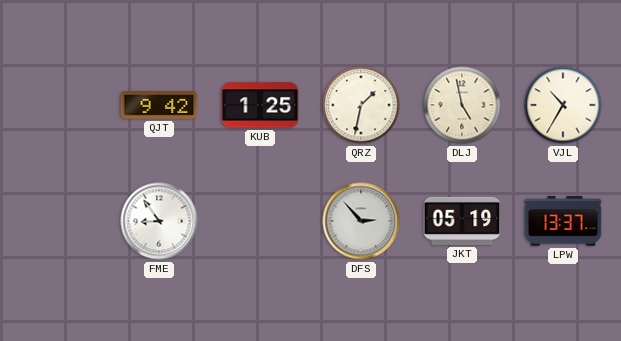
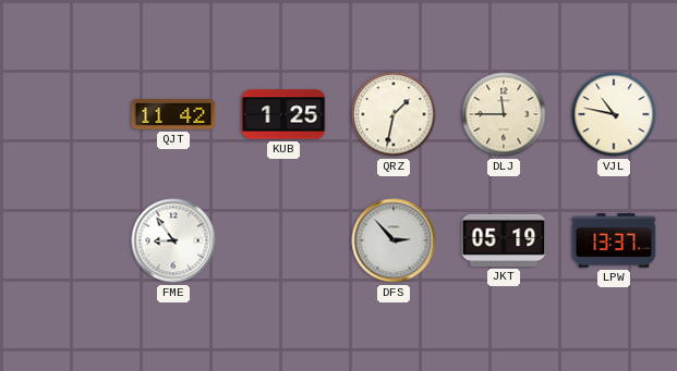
QJT: 9:42 -> 11:42 (173, 114)
DLJ: 4:58 -> 11:45 (504, 114)
VJL: 10:35 -> 10:47 (614, 114)
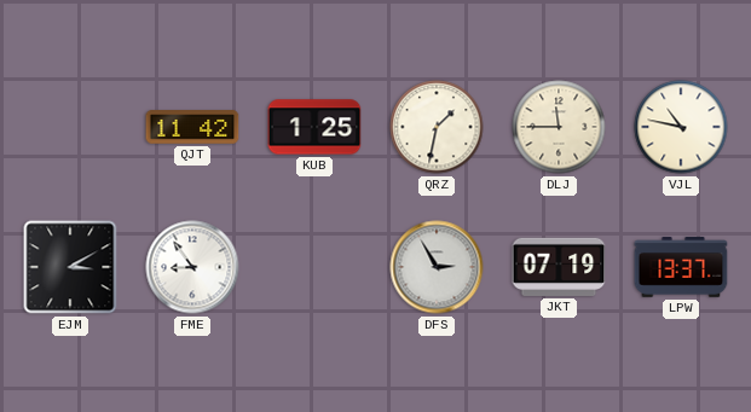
EJM: none -> 3:10 (70, 267)
DFS: 2:53 -> 2:55 (437, 267)
JKT: 05:19 -> 07:19 (559, 267)
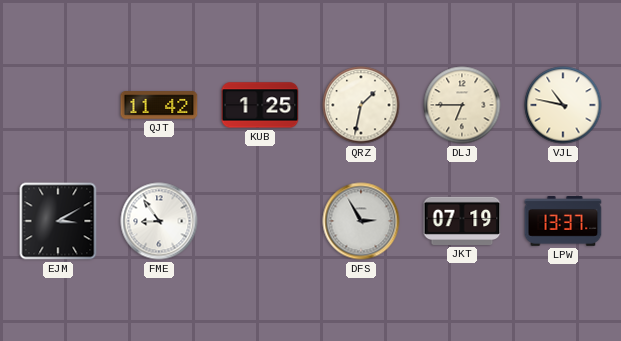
DLJ: 11:45 -> 6:45 (462, 105)
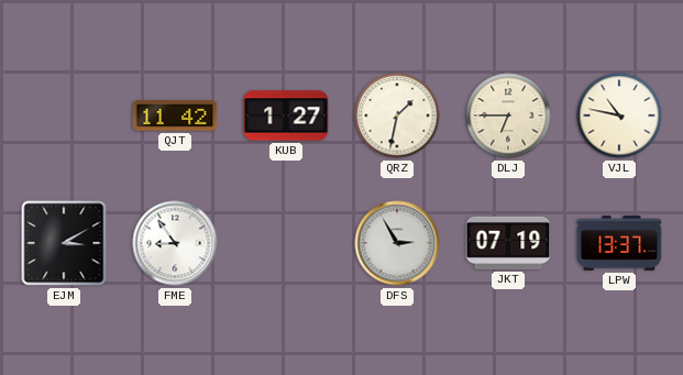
KUB: 1:25 -> 1:27 (286, 115)
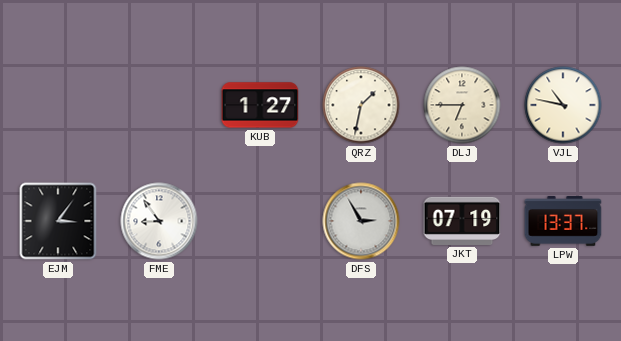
QJT: 11:42 -> none (175, 115)
EJM: 3:10 -> 3:06 (58, 221)
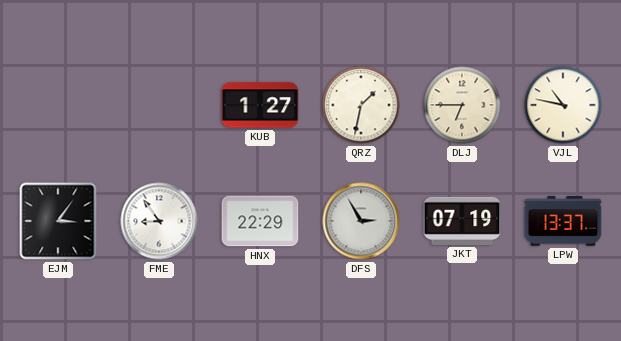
HNX: none -> 22:29 (260, 221)
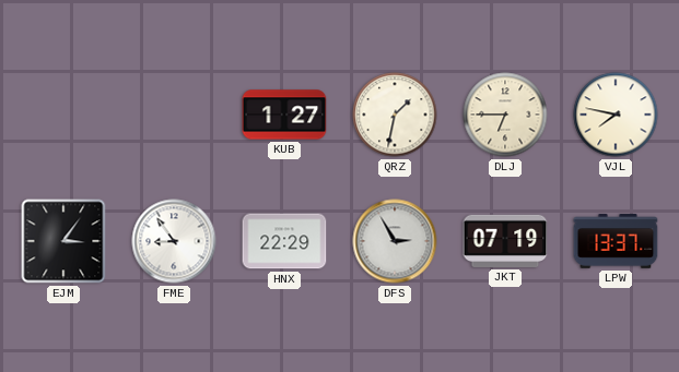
VJL: 10:47 -> 7:47 (616, 115)
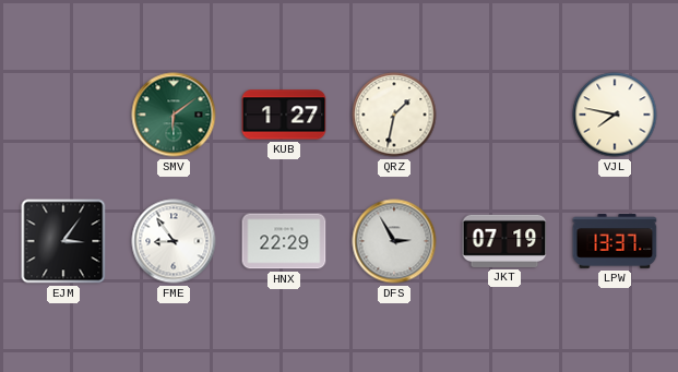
SMV: none -> 6:09 (174, 115)
DLJ: 6:45 -> none (505, 115)
